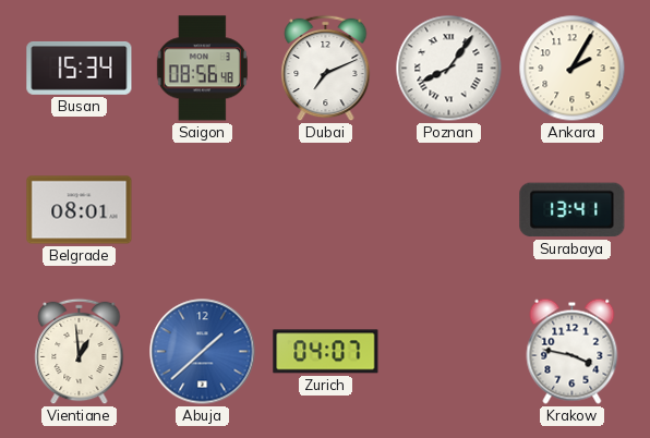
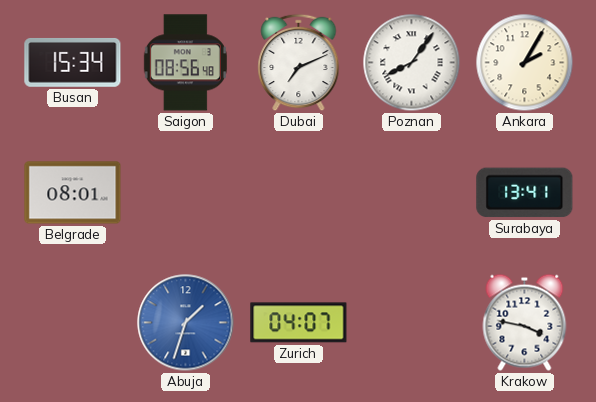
Vientiane: 12:59 -> none (80, 352)
Abuja: 1:38 -> 1:33 (186, 323)
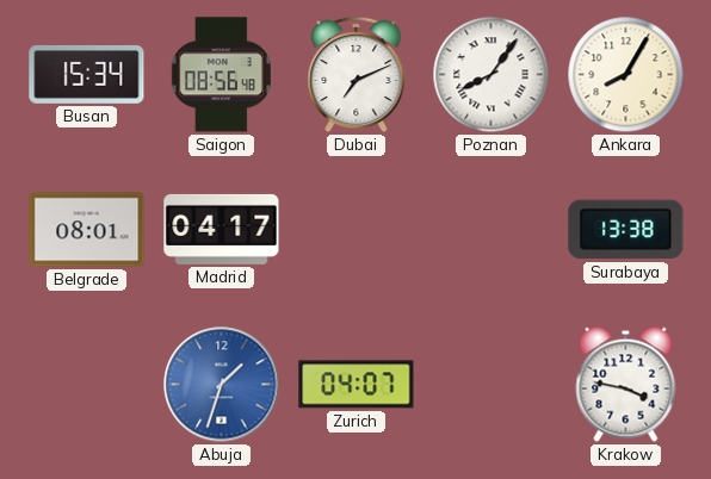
Ankara: 2:05 -> 8:05 (626, 75)
Madrid: none -> 04:17 (222, 229)
Surabaya: 13:41 -> 13:38 (626, 230)
